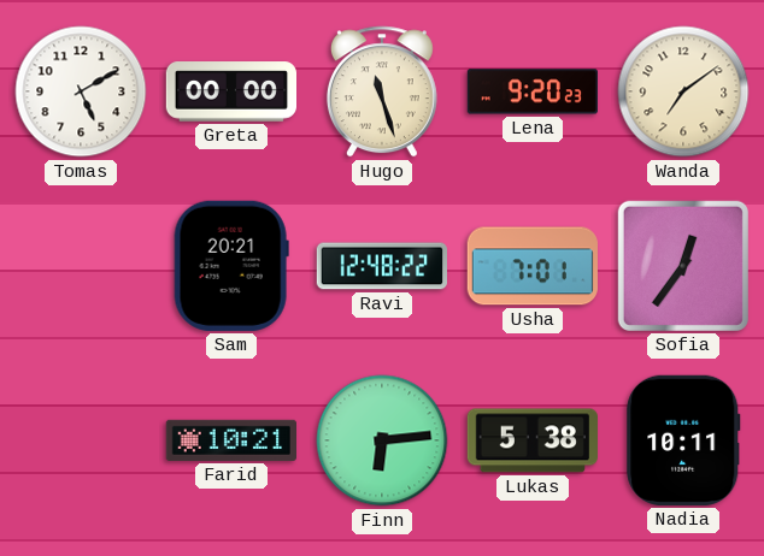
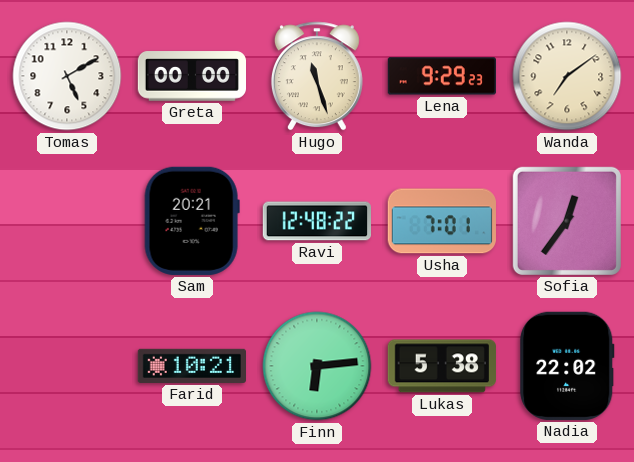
Lena: 9:20 -> 9:29 (442, 76)
Nadia: 10:11 -> 22:02 (567, 366)
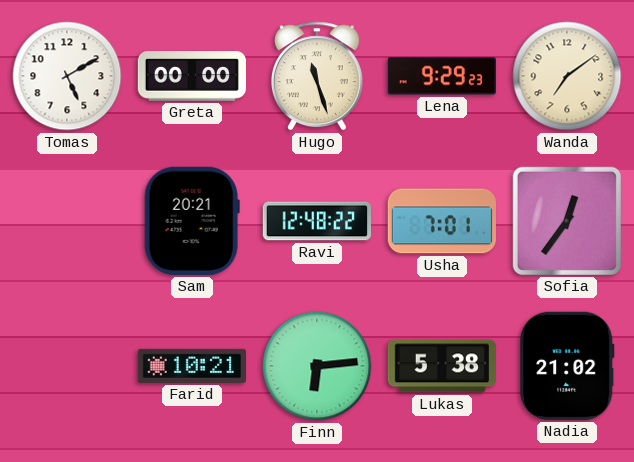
Nadia: 22:02 -> 21:02 (567, 366)
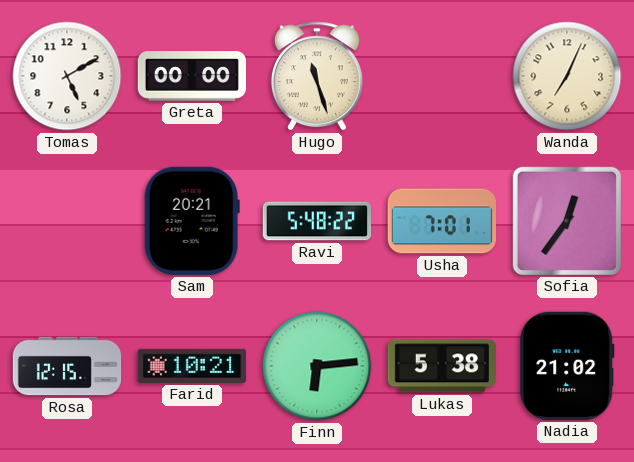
Lena: 9:29 -> none (442, 76)
Wanda: 7:09 -> 7:04 (567, 76)
Ravi: 12:48 -> 5:48 (316, 221)
Rosa: none -> 12:15 (67, 366)
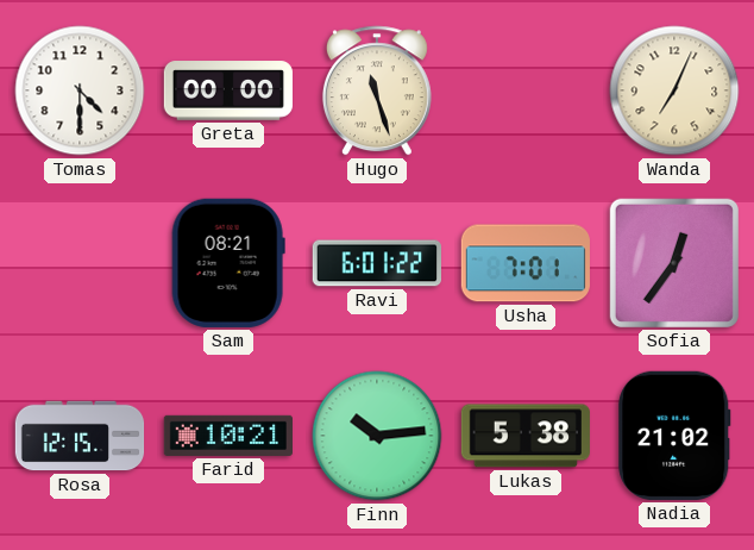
Tomas: 5:10 -> 4:30 (80, 90)
Sam: 20:21 -> 08:21 (228, 263)
Ravi: 5:48 -> 6:01 (376, 263)
Finn: 6:14 -> 10:14 (377, 436)
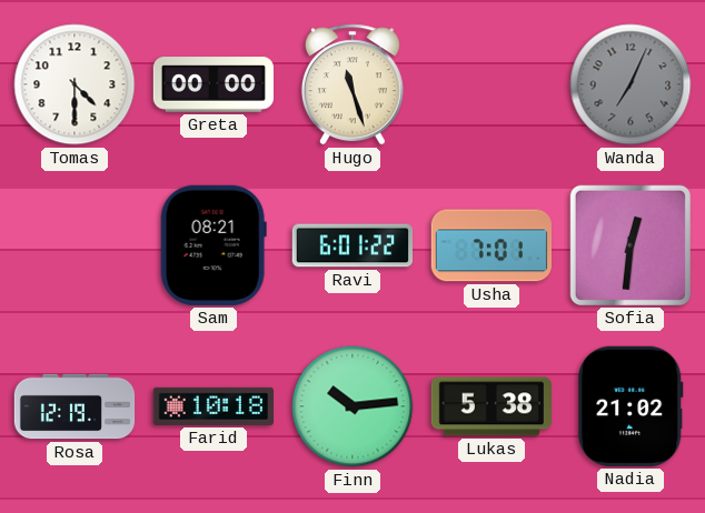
Wanda dial: cream -> grey (630, 84)
Sofia: 12:36 -> 12:31 (630, 245)
Rosa: 12:15 -> 12:19 (75, 406)
Farid: 10:21 -> 10:18 (212, 406)
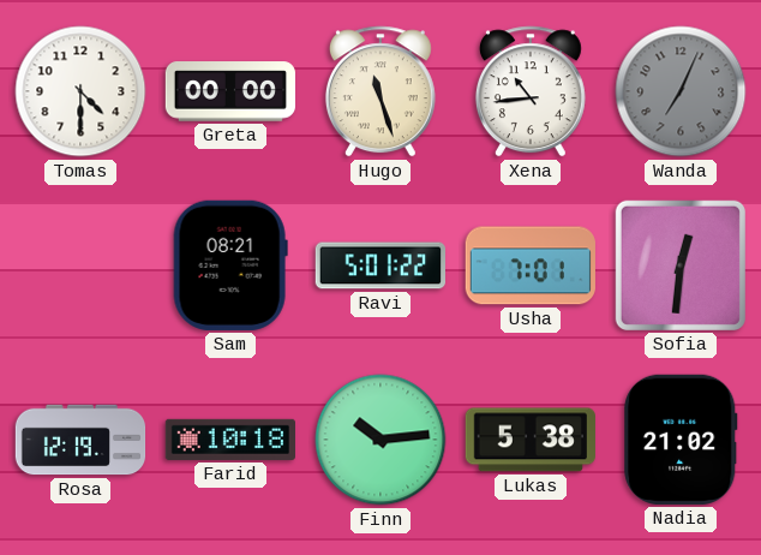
Xena: none -> 10:44 (531, 91)
Ravi: 6:01 -> 5:01 (379, 265)
